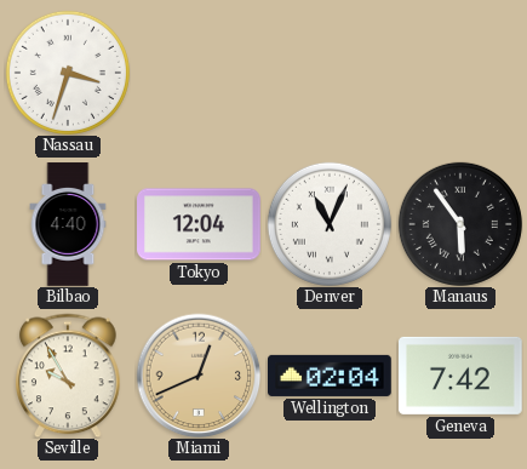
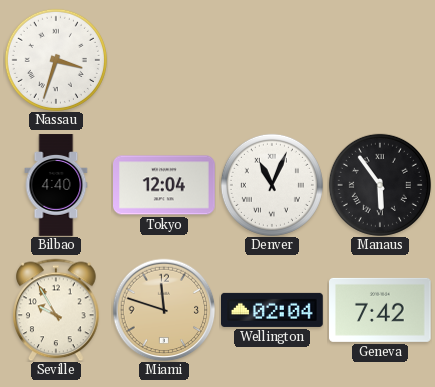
Miami: 12:41 -> 11:48 (164, 310)
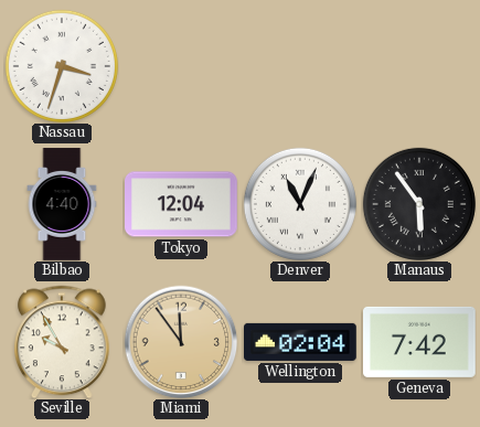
Miami: 11:48 -> 11:54 (181, 342)
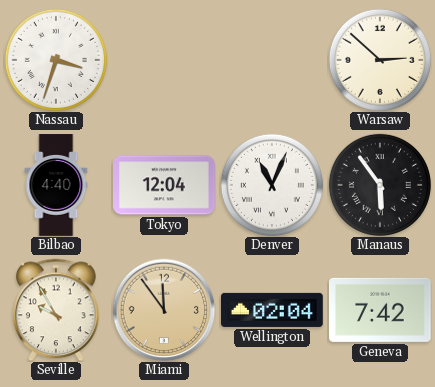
Warsaw: none -> 2:52 (380, 60)
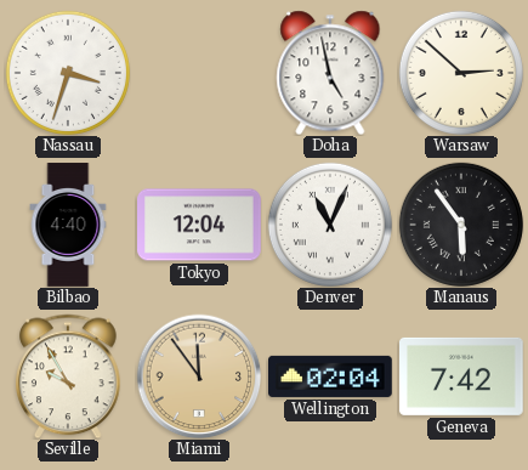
Doha: none -> 4:58 (330, 73)
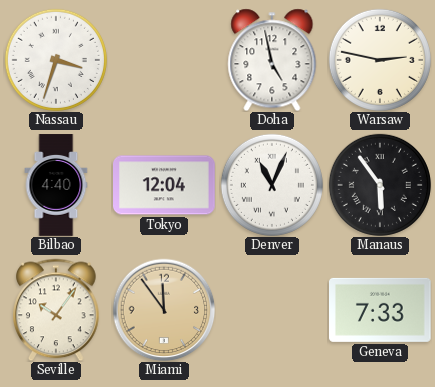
Warsaw: 2:52 -> 2:47 (380, 60)
Seville: 9:55 -> 10:06 (57, 310)
Wellington: 02:04 -> none (330, 376)
Geneva: 7:42 -> 7:33 (381, 310)
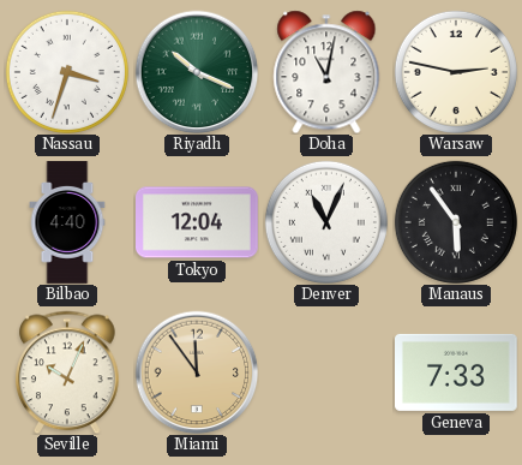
Riyadh: none -> 10:19 (197, 72)
Doha: 4:58 -> 11:02 (326, 72)
Seville: 10:06 -> 10:04 (68, 372)
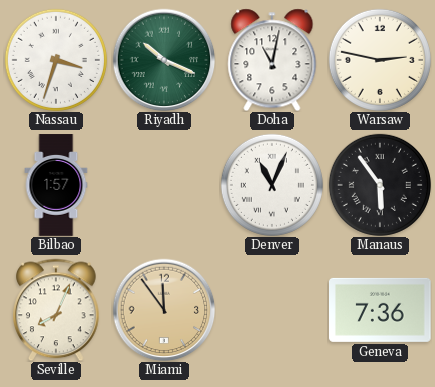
Bilbao: 4:40 -> 1:57 (56, 185)
Tokyo: 12:04 -> none (198, 222)
Seville: 10:04 -> 8:04 (57, 310)
Geneva: 7:33 -> 7:36 (381, 310)
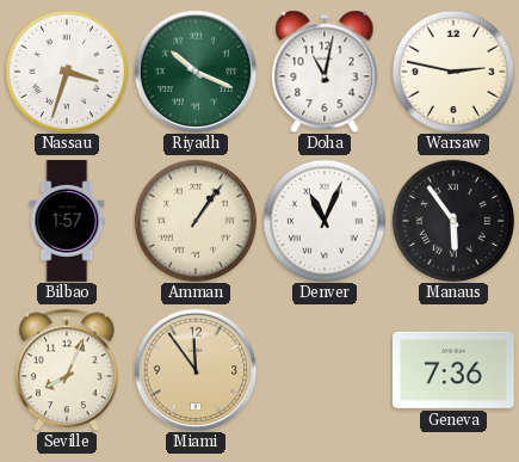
Amman: none -> 1:06 (196, 221)
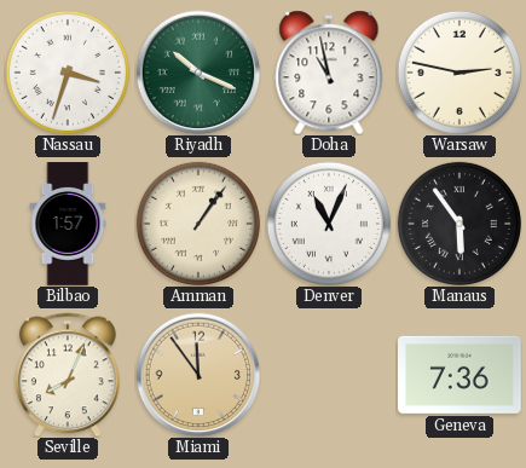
Doha: 11:02 -> 10:58 (329, 73)
